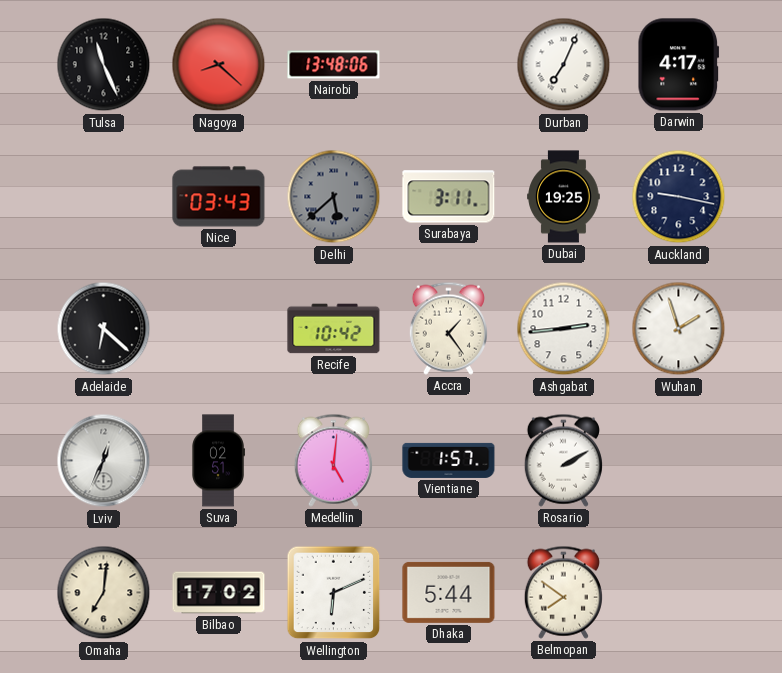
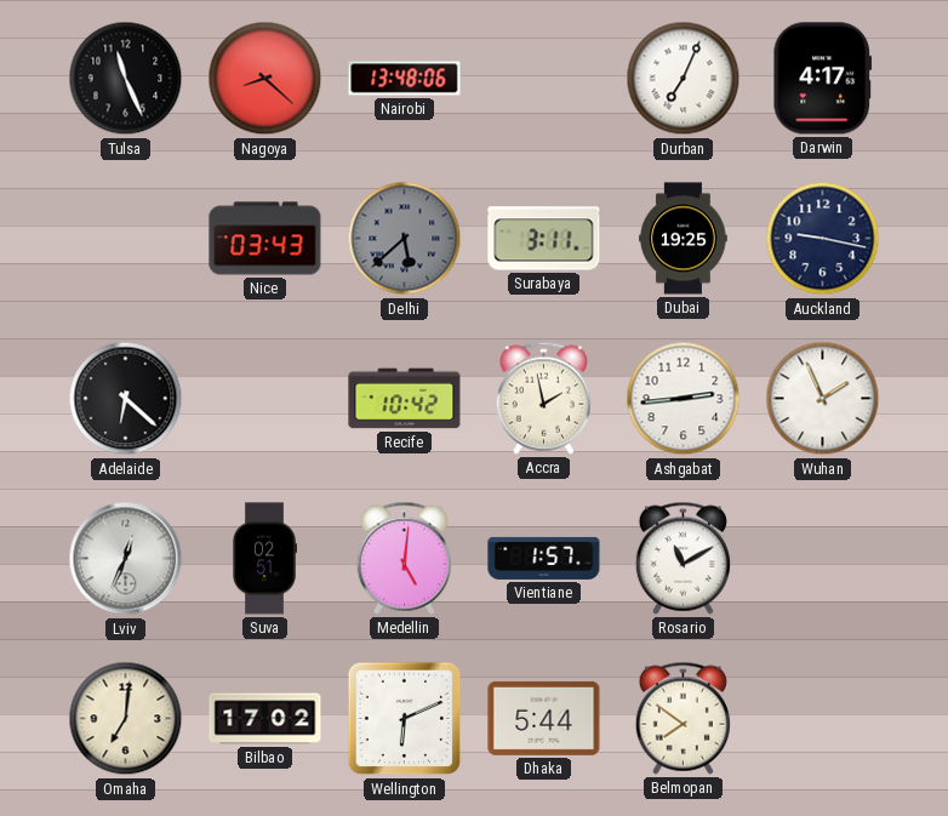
Accra: 1:24 -> 1:58 (543, 398)
Wuhan: 1:57 -> 1:56 (823, 399)
Rosario: 2:10 -> 11:10 (683, 558)
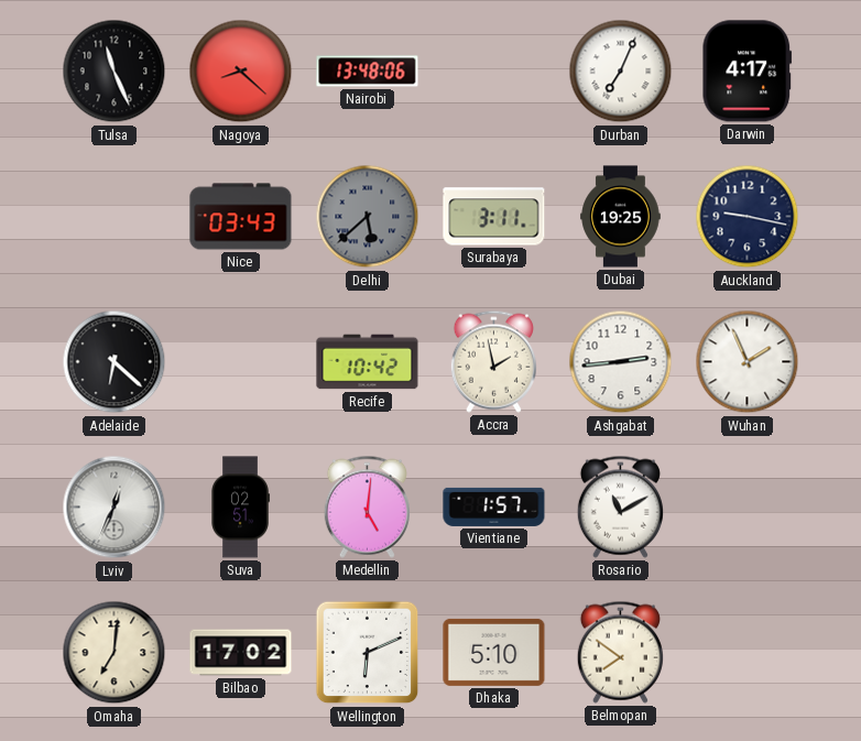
Dhaka: 5:44 -> 5:10 (494, 652)
